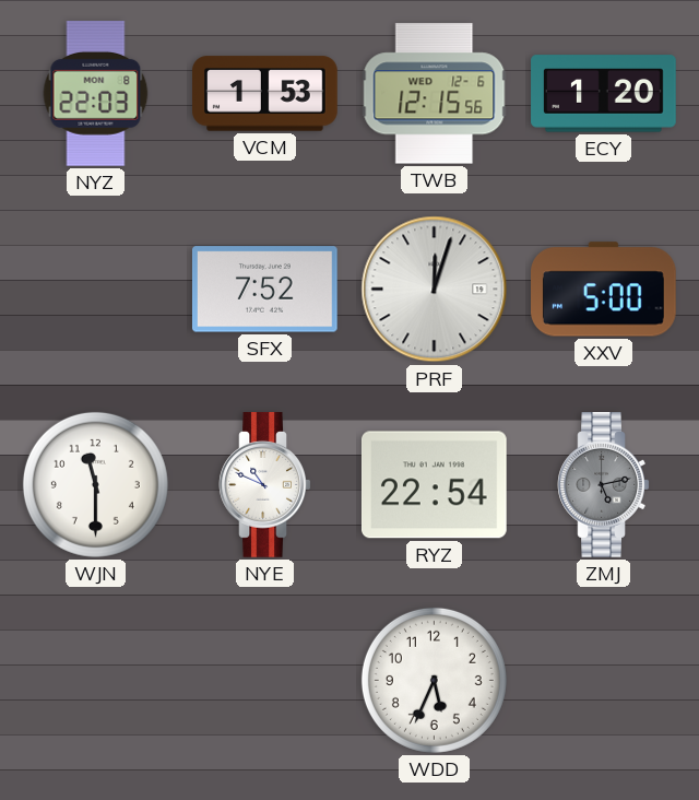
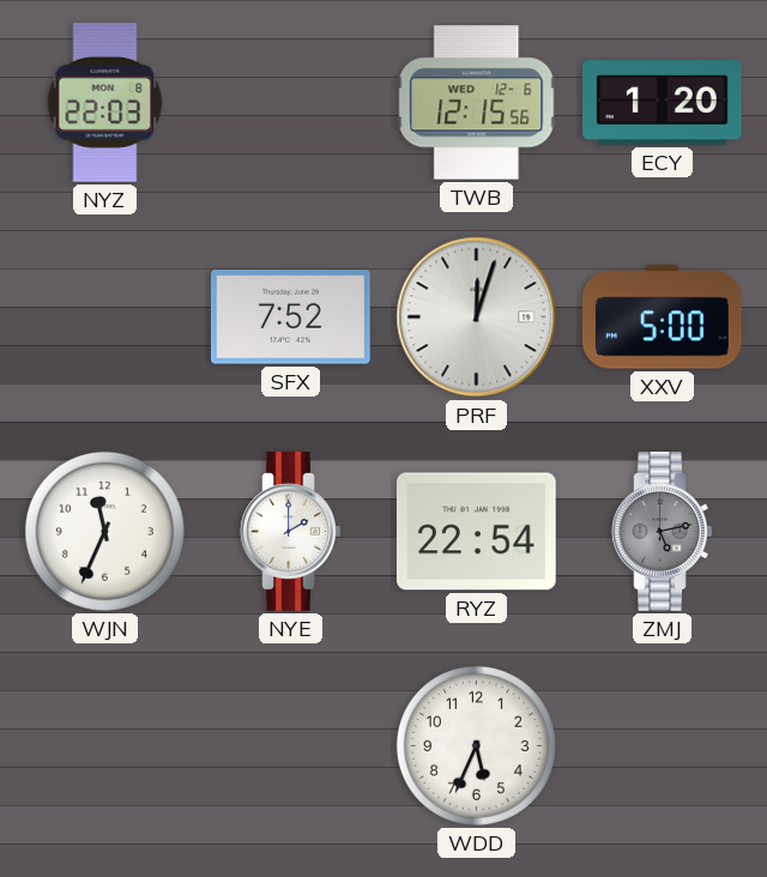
VCM: 1:53 -> none (265, 94)
WJN: 11:30 -> 11:34 (104, 531)
NYE: 10:49 -> 2:00 (291, 532)
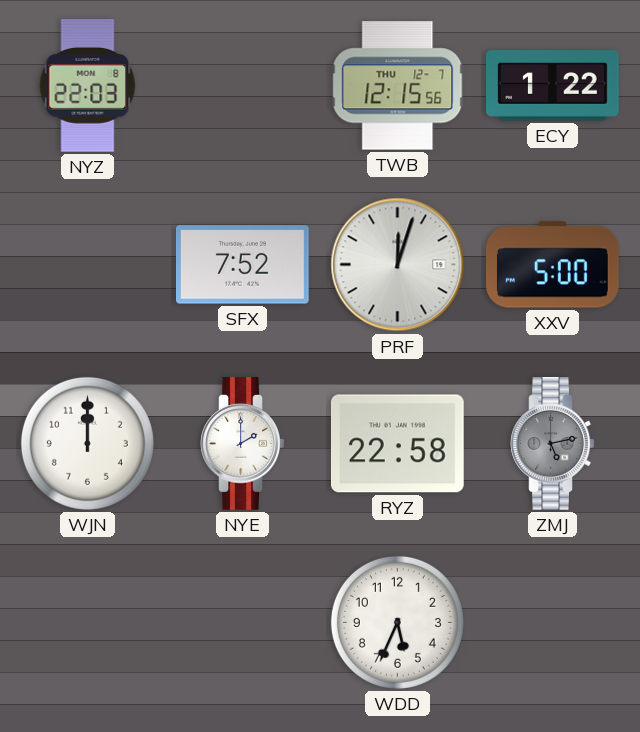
TWB date: WED 12-6 -> THU 12-7 (398, 86)
ECY: 1:20 -> 1:22 (553, 86)
WJN: 11:34 -> 12:00 (87, 443)
RYZ: 22:54 -> 22:58 (397, 444)
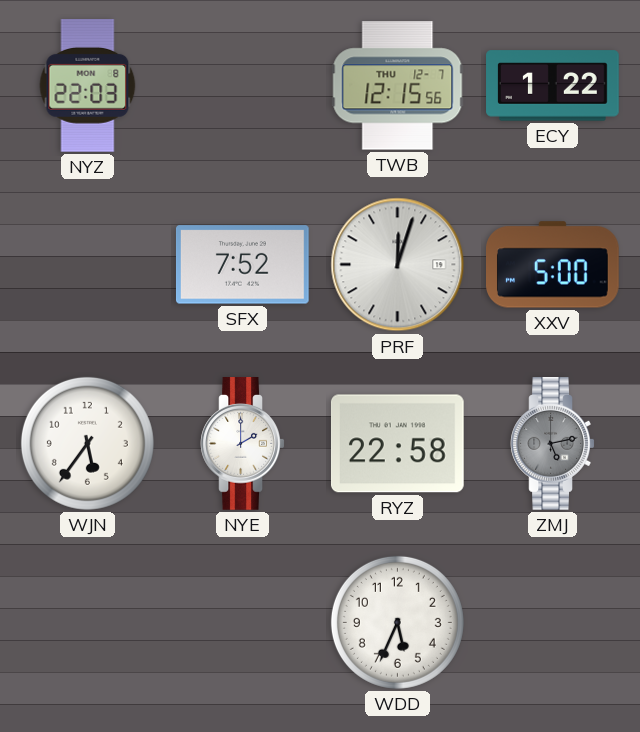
WJN: 12:00 -> 5:36 (87, 443)
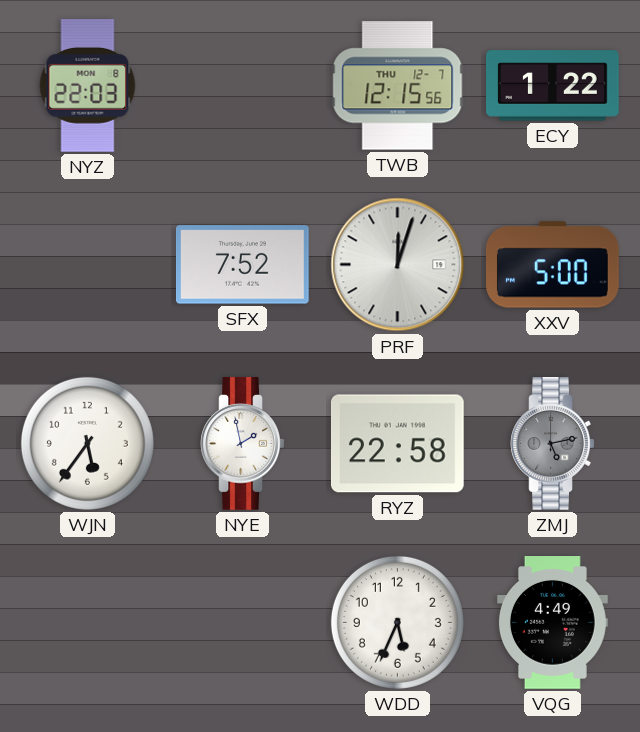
NYE: 2:00 -> 1:58 (243, 444)
VQG: none -> 4:49 (552, 623)
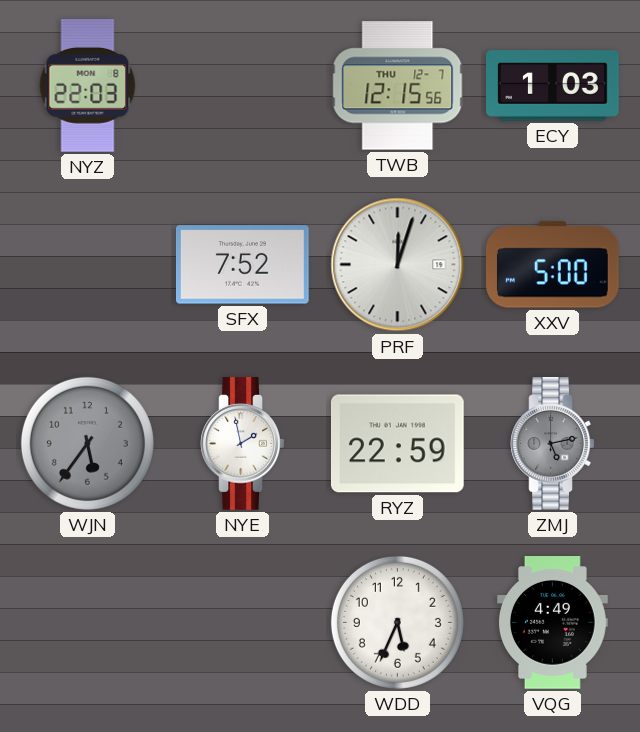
ECY: 1:22 -> 1:03 (553, 86)
WJN dial: white -> grey (87, 443)
RYZ: 22:58 -> 22:59 (397, 444)
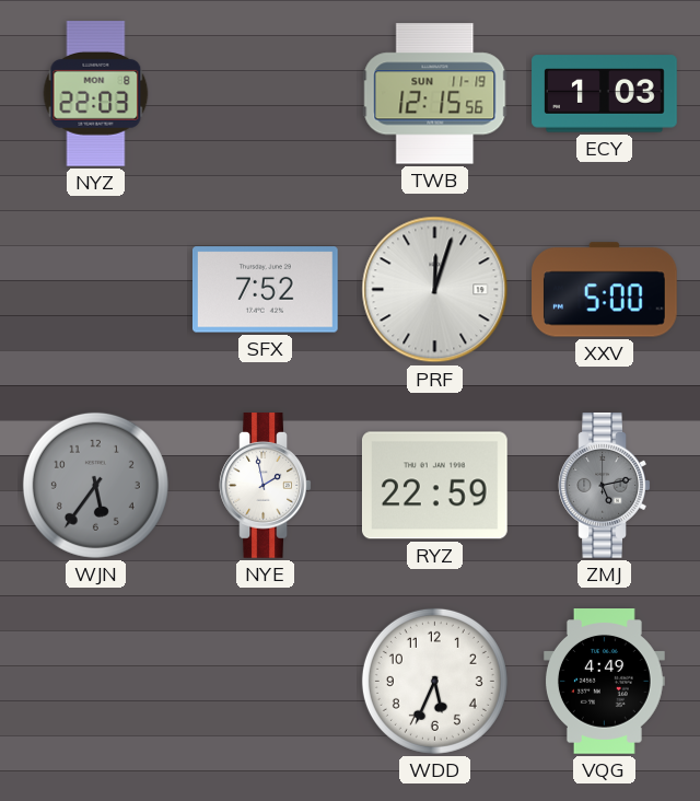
TWB date: THU 12-7 -> SUN 11-19 (435, 94)
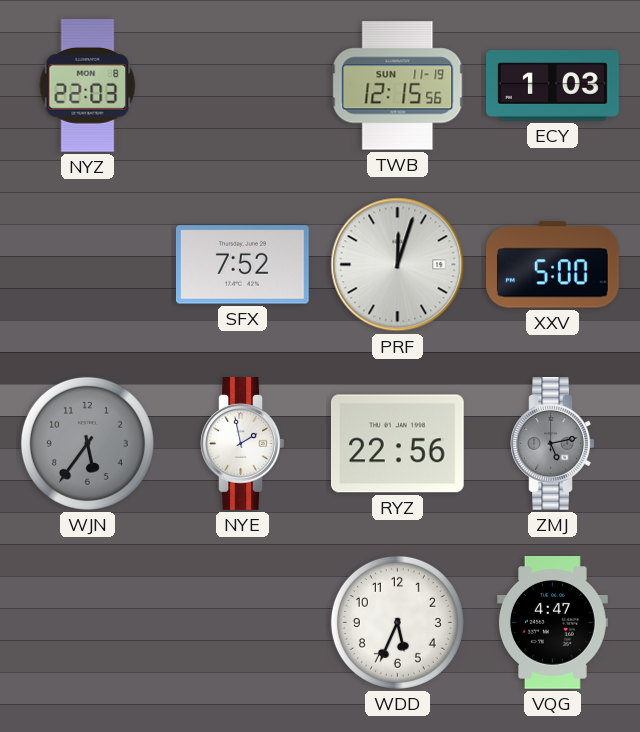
RYZ: 22:59 -> 22:56 (397, 444)
VQG: 4:49 -> 4:47 (552, 623)
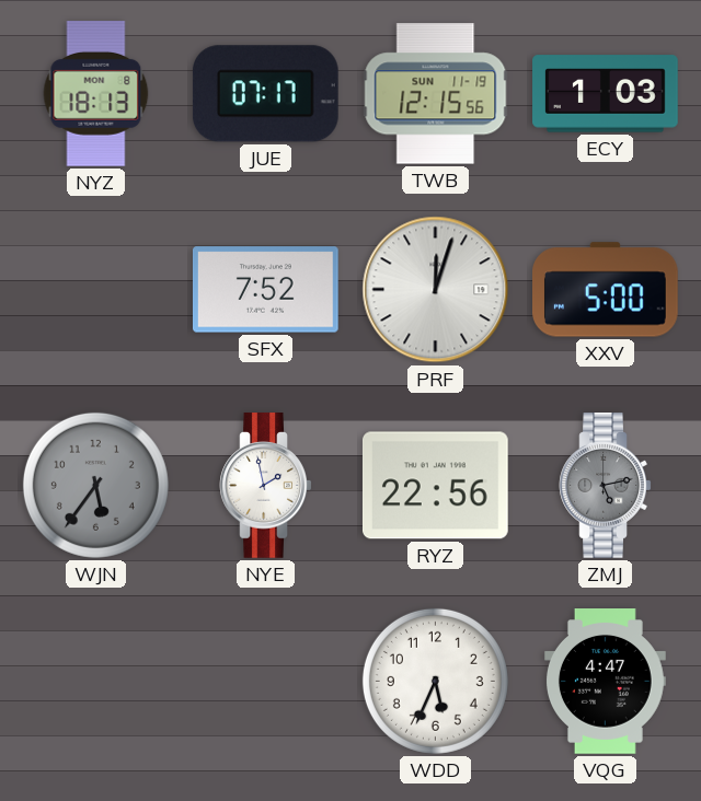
NYZ: 22:03 -> 18:13 (96, 94)
JUE: none -> 07:17 (265, 94)
